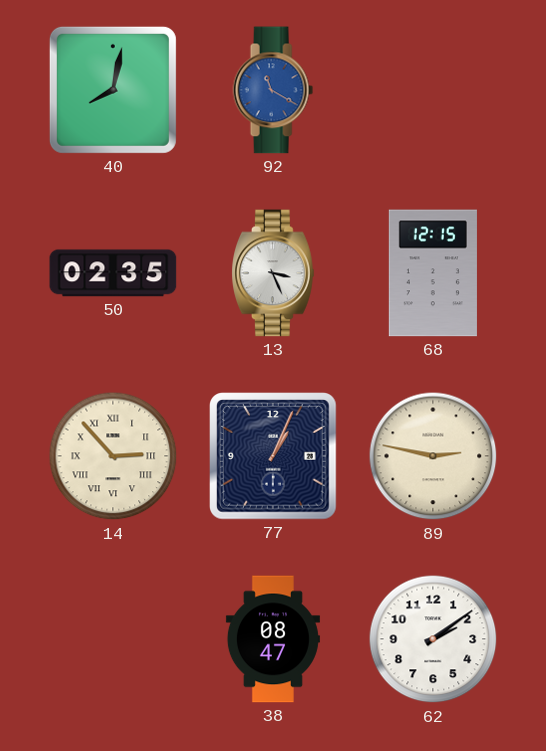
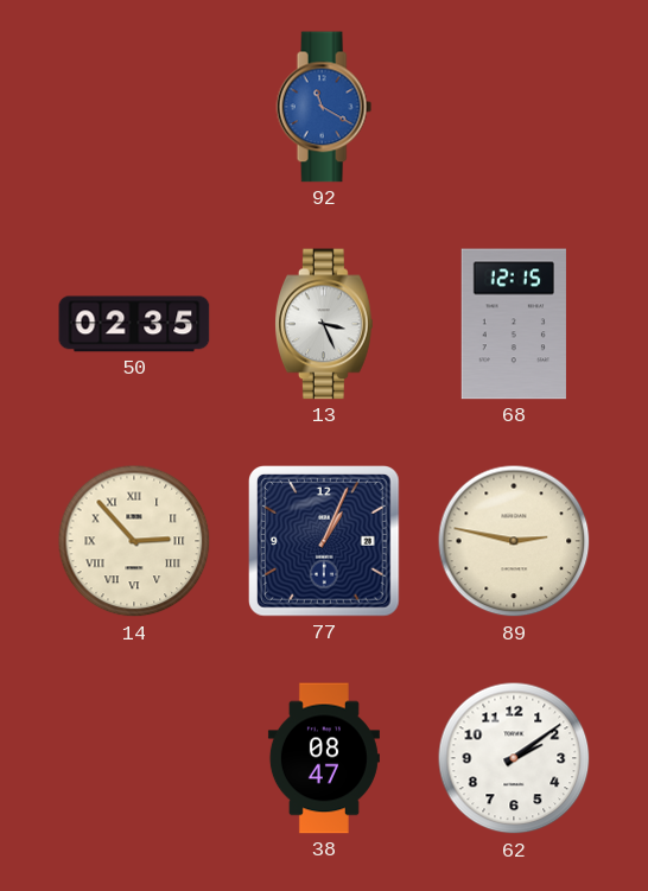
40: 8:02 -> none (113, 90)
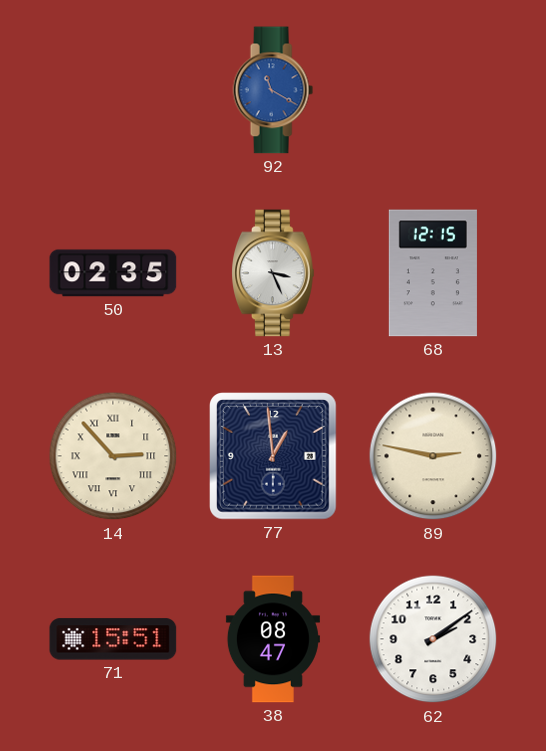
77: 1:04 -> 12:59 (274, 457)
71: none -> 15:51 (113, 639)
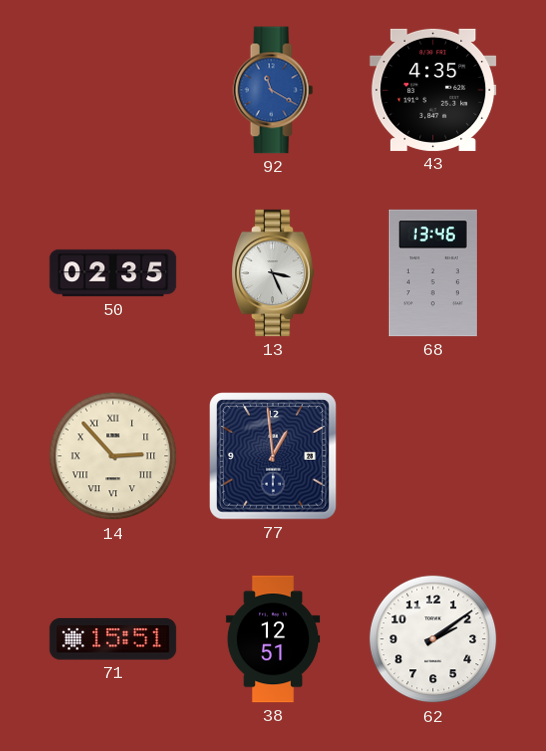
43: none -> 4:35 (433, 90)
68: 12:15 -> 13:46 (433, 273)
89: 2:47 -> none (433, 456)
38: 08:47 -> 12:51 (273, 639)
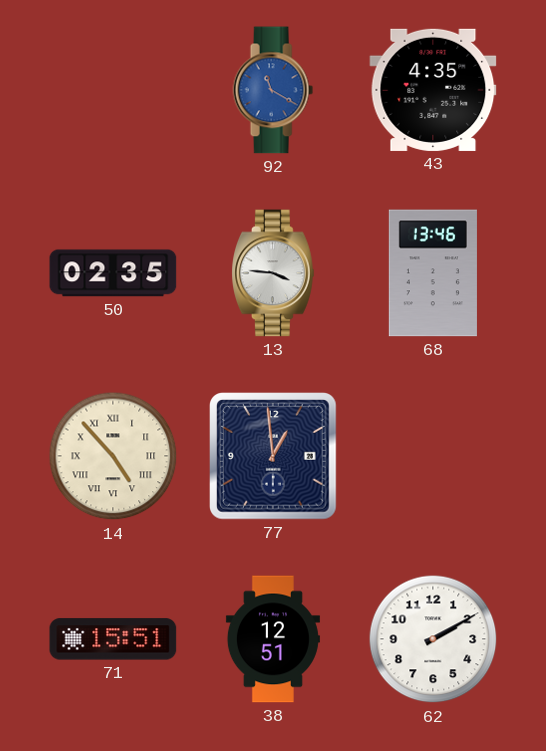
13: 3:26 -> 3:46 (274, 273)
14: 2:53 -> 4:53 (113, 456)
62: 2:09 -> 2:10 (433, 639)
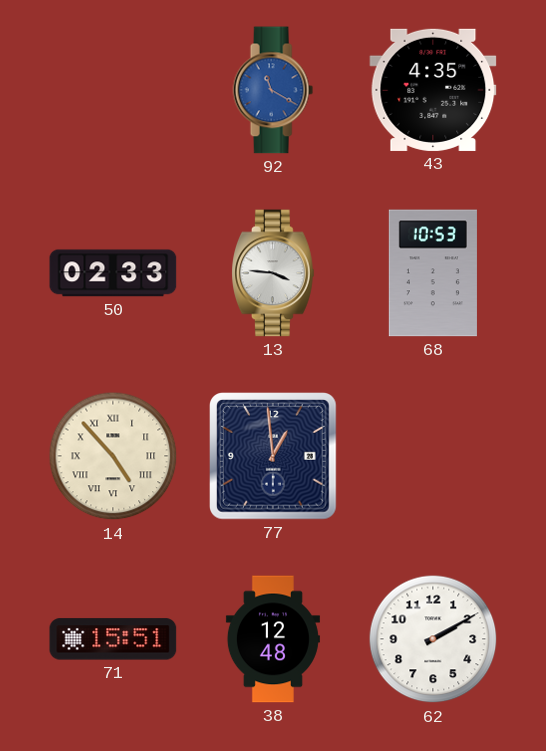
50: 02:35 -> 02:33 (113, 273)
68: 13:46 -> 10:53 (433, 273)
38: 12:51 -> 12:48 (273, 639)
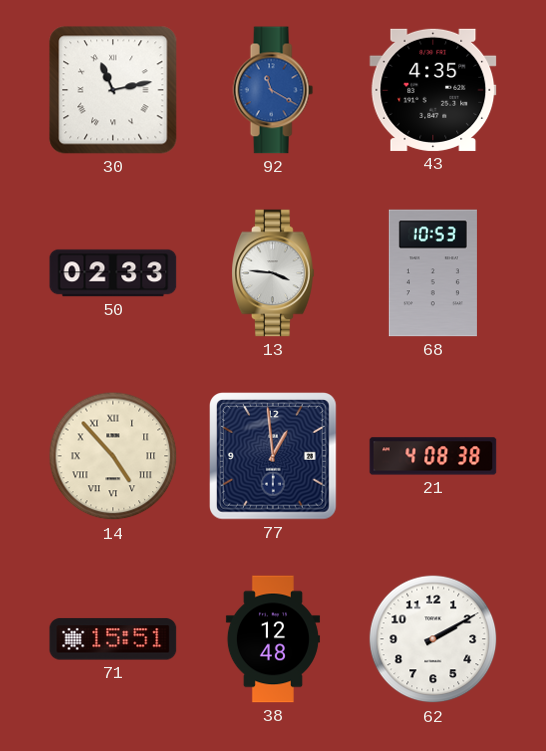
30: none -> 11:13 (113, 90)
21: none -> 4:08 (433, 456)
